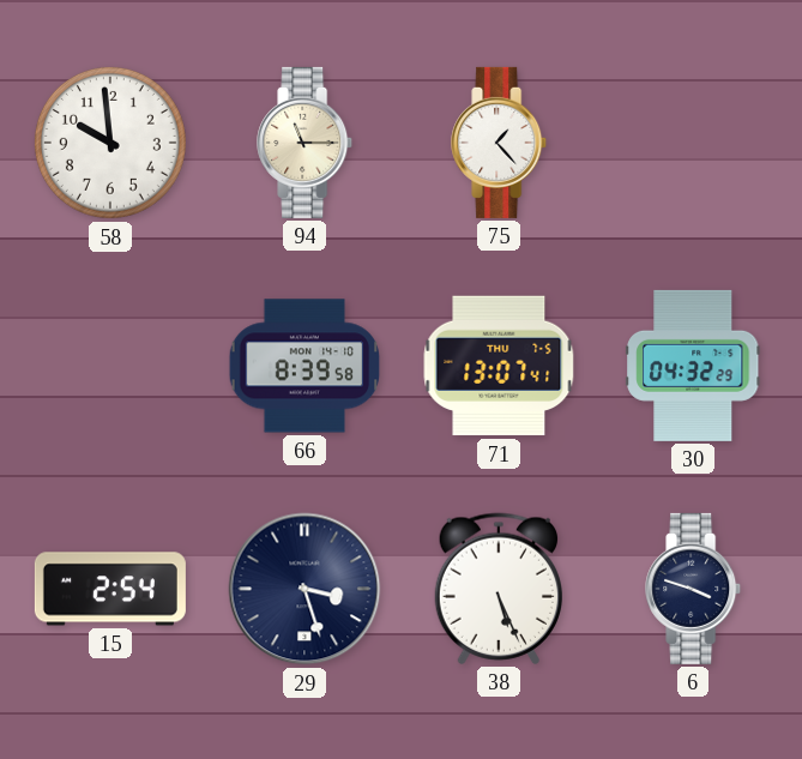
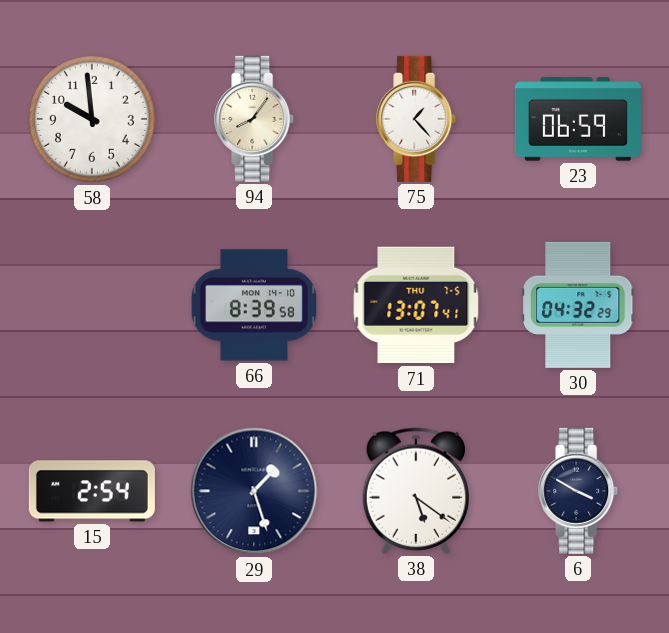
94: 11:15 -> 8:06 (255, 119)
23: none -> 06:59 (578, 119)
29: 3:27 -> 1:27 (254, 491)
38: 5:26 -> 5:21 (415, 491)
6: 3:48 -> 3:50 (579, 491)
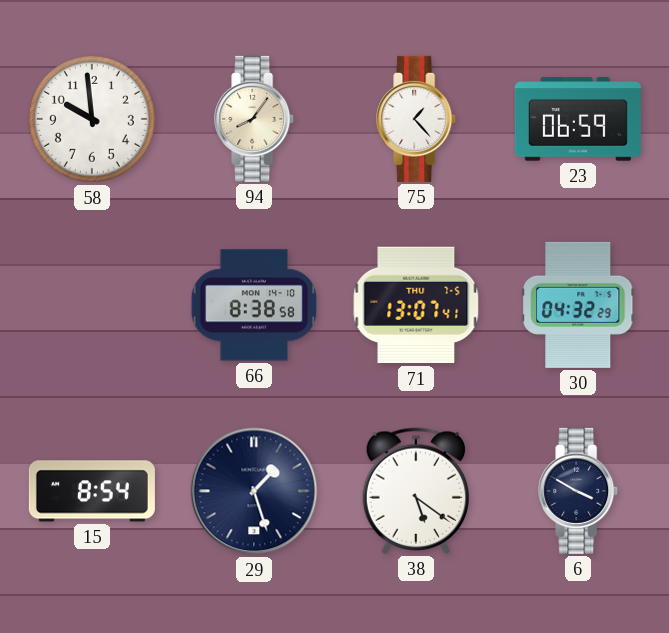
66: 8:39 -> 8:38 (254, 305)
15: 2:54 -> 8:54 (92, 491)
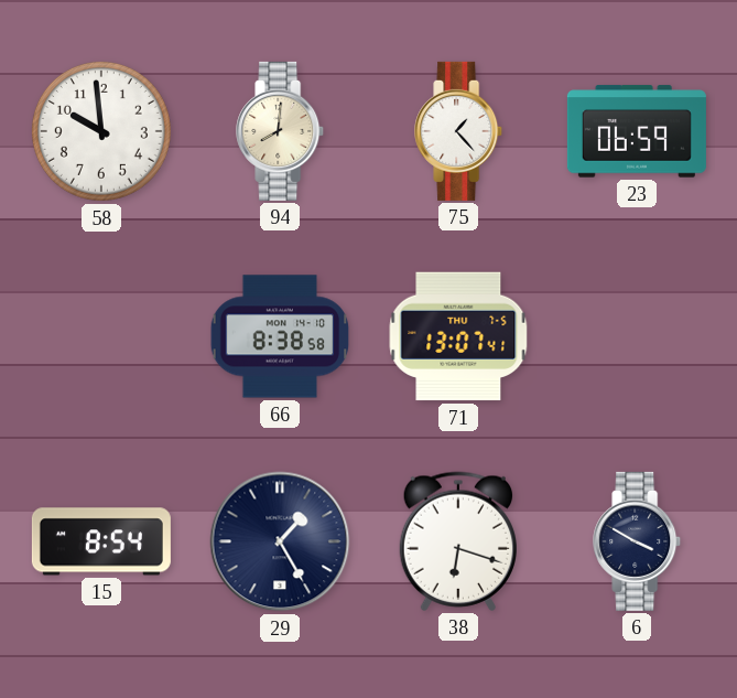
94: 8:06 -> 8:01 (281, 131)
30: 04:32 -> none (579, 305)
29: 1:27 -> 1:25 (280, 541)
38: 5:21 -> 6:18 (457, 541)
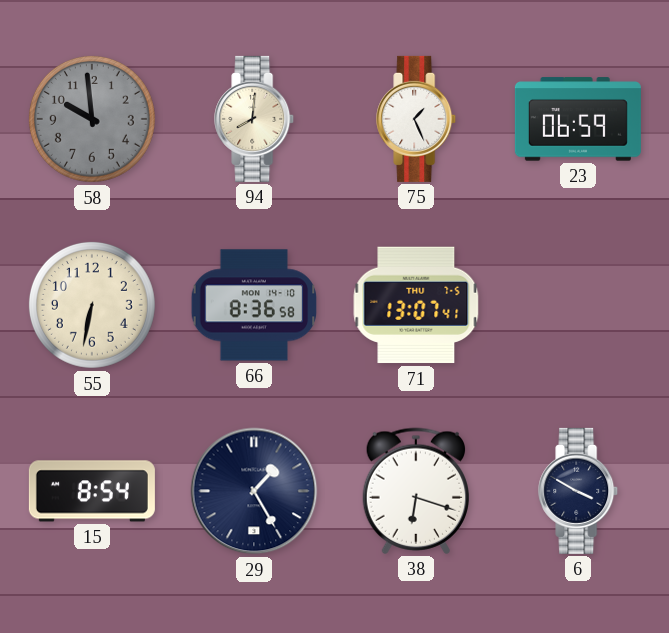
58 dial: white -> grey (92, 119)
75: 1:23 -> 1:26 (417, 119)
55: none -> 6:32 (92, 305)
66: 8:38 -> 8:36 (254, 305)
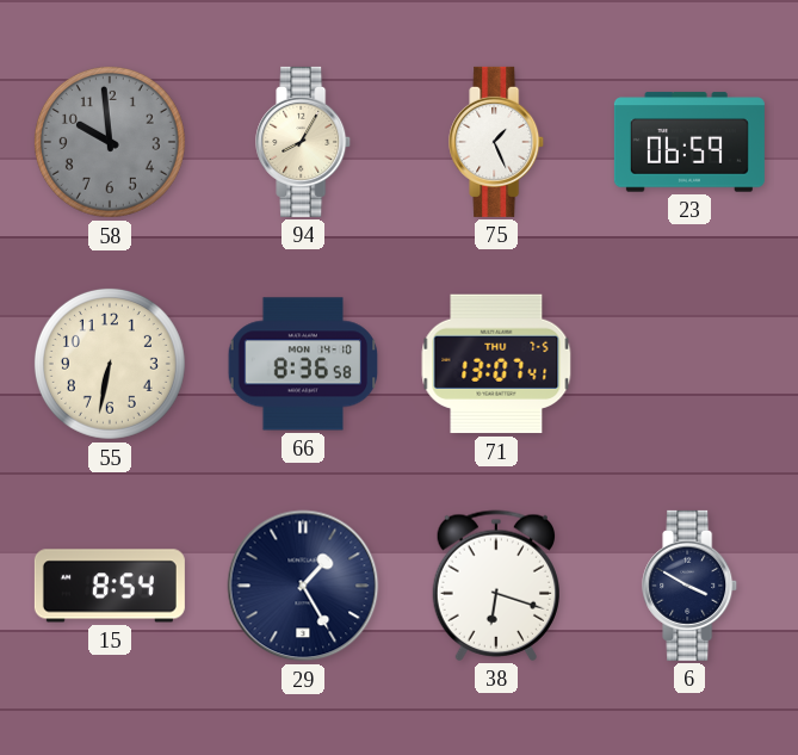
94: 8:01 -> 8:05 (304, 142)
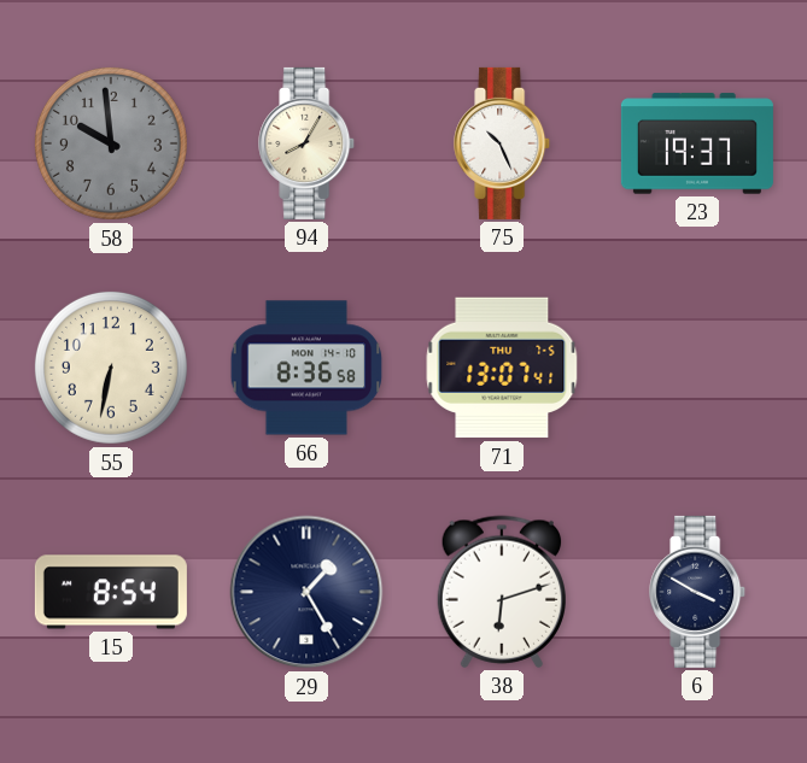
75: 1:26 -> 10:26 (503, 143)
23: 06:59 -> 19:37 (697, 143)
38: 6:18 -> 6:12 (501, 592)
